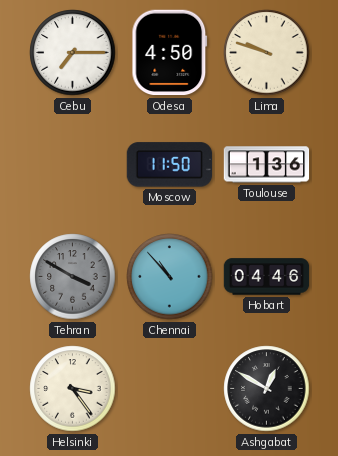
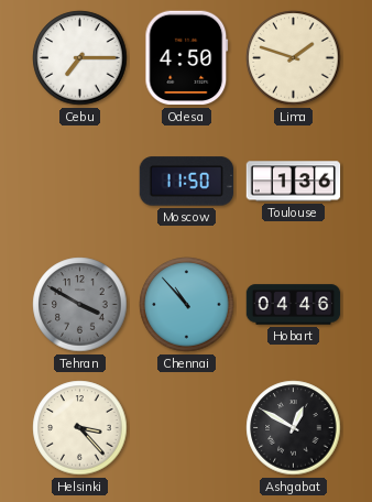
Lima: 9:48 -> 1:48 (294, 58)
Helsinki: 3:24 -> 3:23 (80, 428)
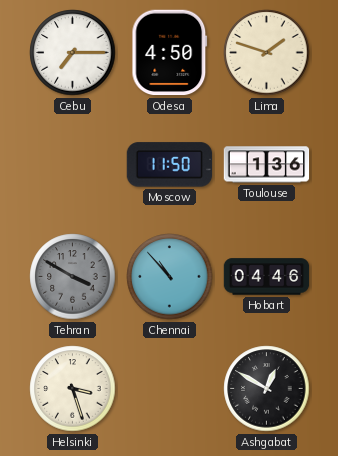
Helsinki: 3:23 -> 3:27 (73, 389)
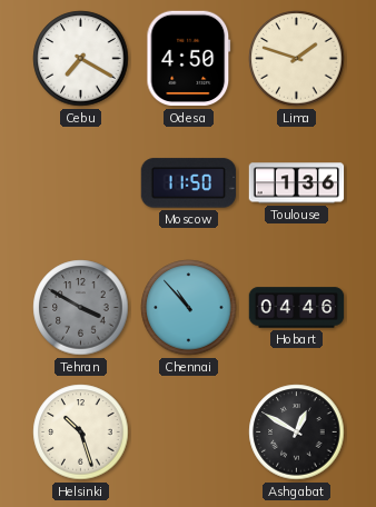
Cebu: 7:15 -> 7:20 (81, 59)
Helsinki: 3:27 -> 10:27 (81, 433)
